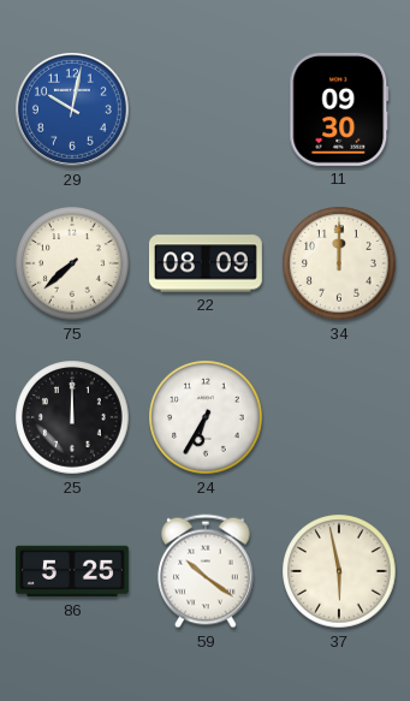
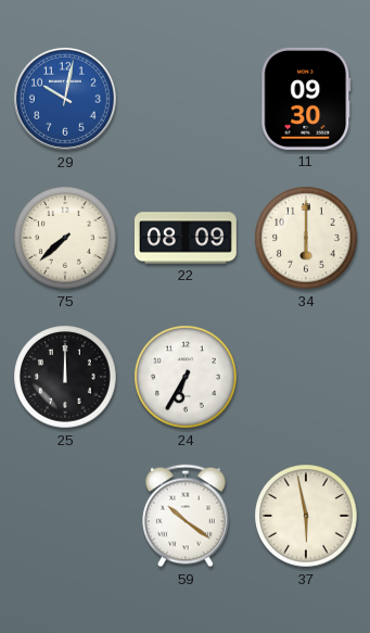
34: 12:00 -> 6:00 (306, 238)
86: 5:25 -> none (72, 571)
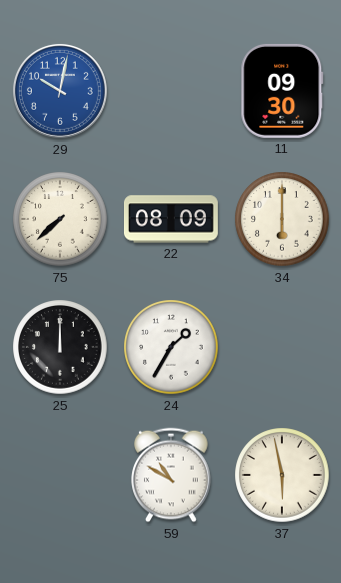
24: 6:35 -> 1:35 (171, 347)
59: 10:21 -> 10:50 (171, 475)
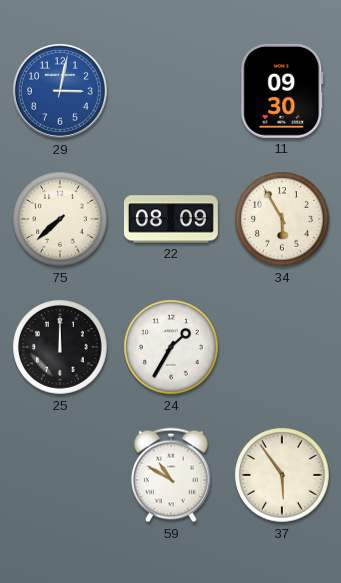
29: 10:02 -> 3:02 (60, 91)
34: 6:00 -> 5:55 (282, 219)
37: 5:58 -> 5:54 (282, 475)
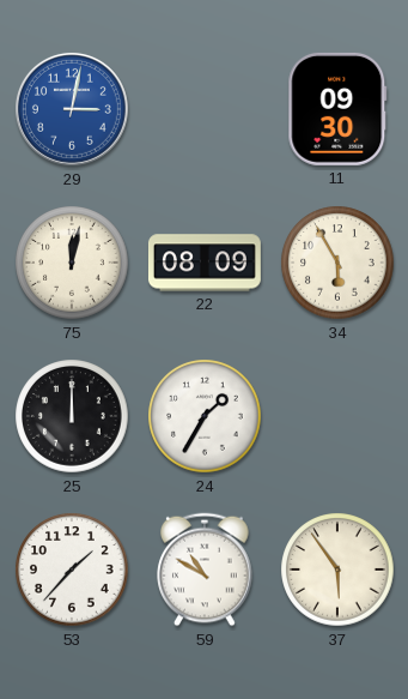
75: 7:38 -> 12:02 (72, 263)
53: none -> 1:37 (72, 570)
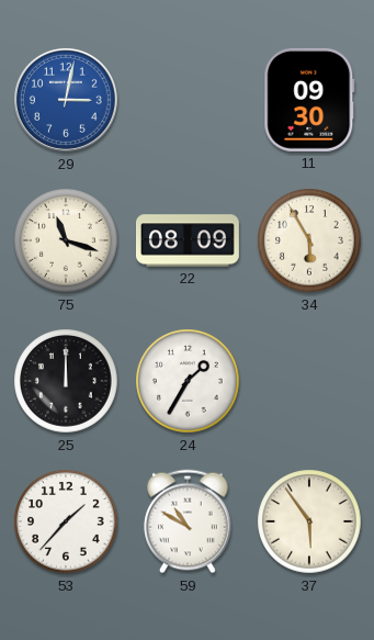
75: 12:02 -> 11:18 (66, 240)
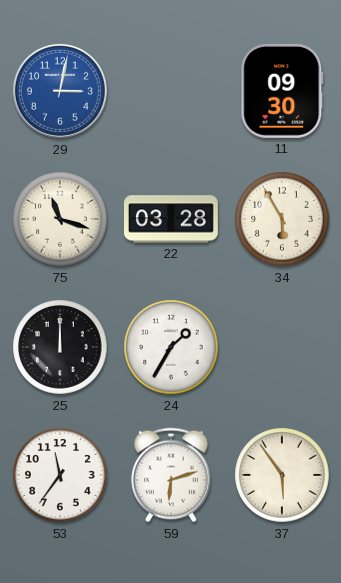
22: 08:09 -> 03:28 (171, 219)
53: 1:37 -> 11:36 (60, 475)
59: 10:50 -> 6:12 (171, 475)
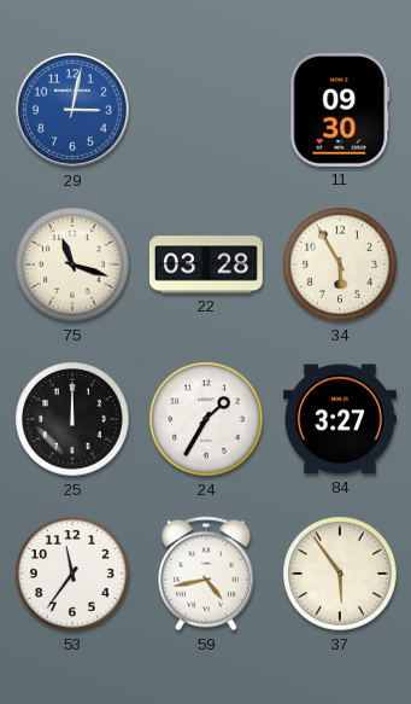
84: none -> 3:27 (340, 419)
59: 6:12 -> 4:43 (206, 574)
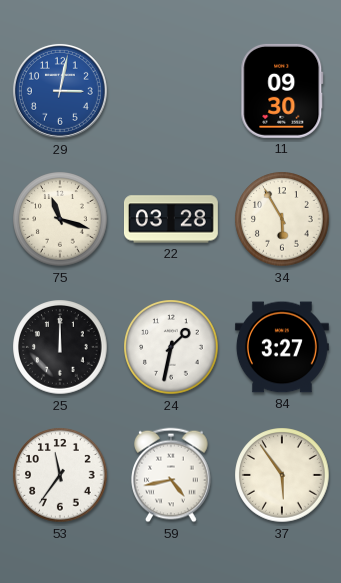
24: 1:35 -> 1:32 (171, 347)
